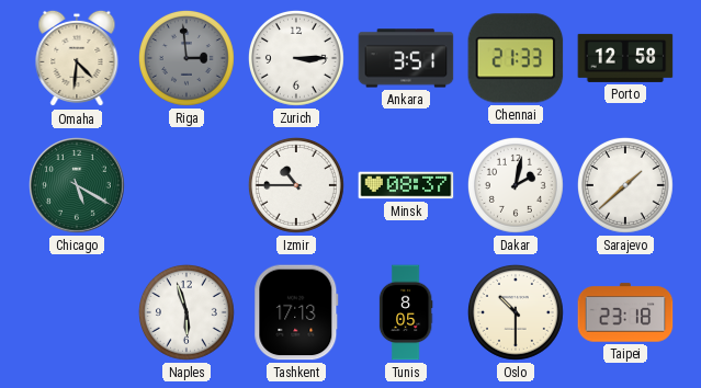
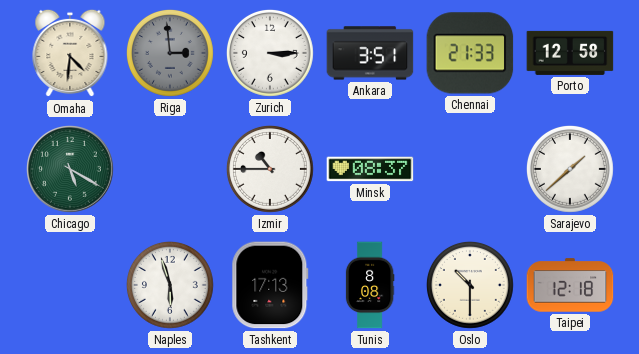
Dakar: 2:02 -> none (516, 185)
Tunis: 8:05 -> 8:08 (370, 285)
Taipei: 23:18 -> 12:18 (570, 285)
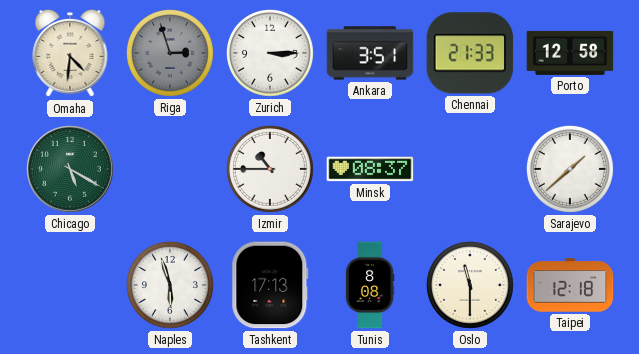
Riga: 2:59 -> 2:57 (170, 53)
Oslo: 10:30 -> 11:30 (470, 285)
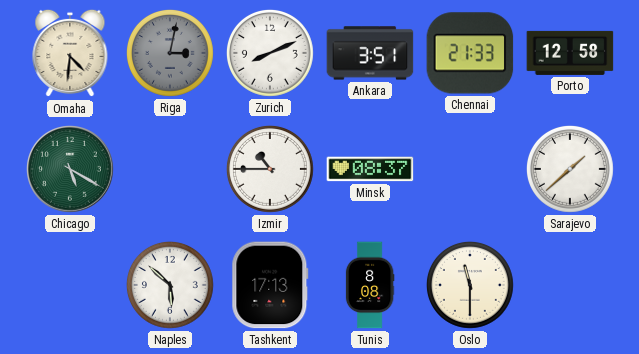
Riga: 2:57 -> 3:02 (170, 53)
Zurich: 3:15 -> 8:11 (270, 53)
Naples: 5:57 -> 5:52 (170, 285)
Taipei: 12:18 -> none (570, 285)
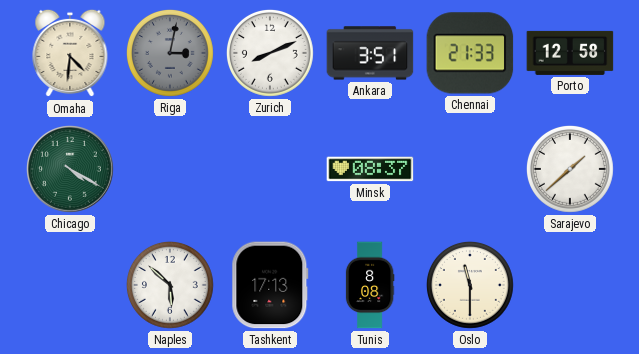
Chicago: 5:20 -> 4:20 (71, 170)
Izmir: 10:45 -> none (270, 169)
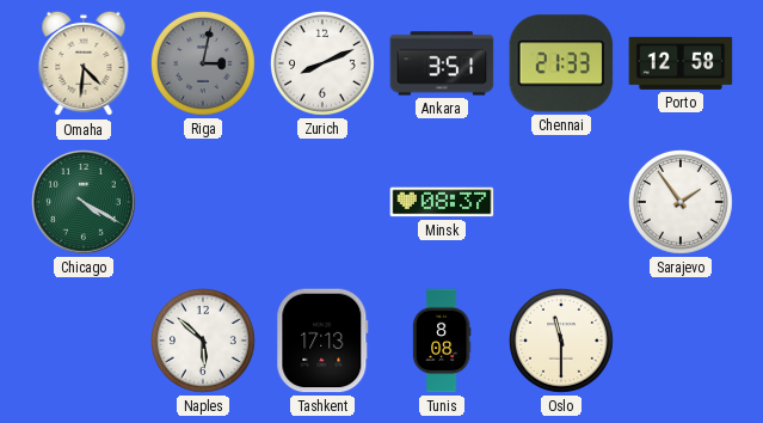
Sarajevo: 1:38 -> 1:54 (681, 202)
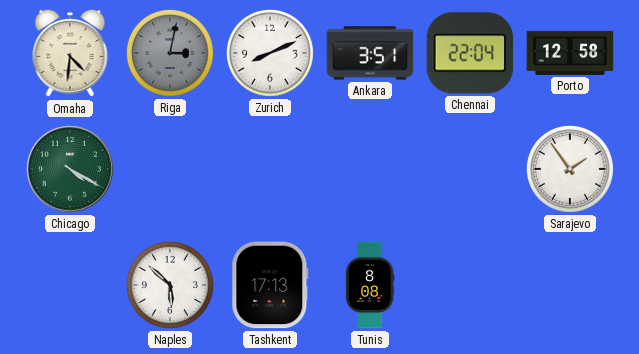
Chennai: 21:33 -> 22:04 (470, 53)
Minsk: 08:37 -> none (442, 202)
Oslo: 11:30 -> none (561, 341)
